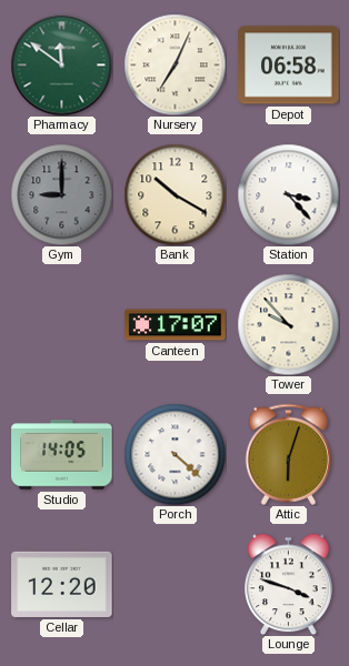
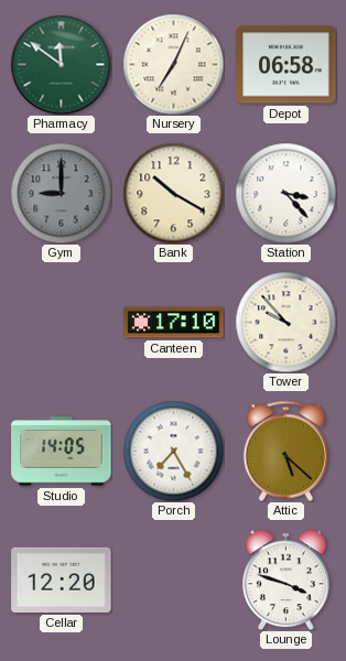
Canteen: 17:07 -> 17:10 (174, 323)
Porch: 4:22 -> 7:25 (173, 451)
Attic: 6:03 -> 5:22 (286, 451)
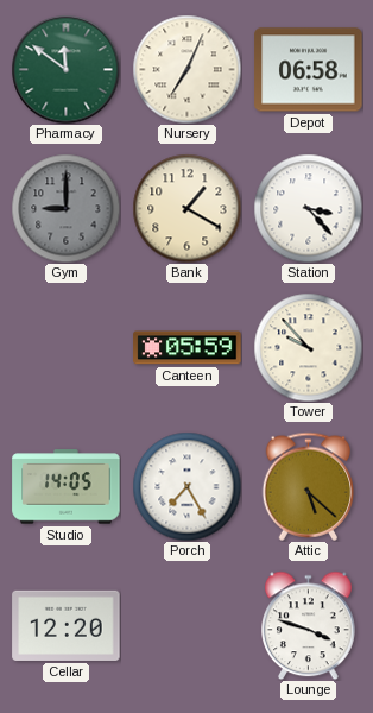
Bank: 10:20 -> 1:20 (186, 208)
Canteen: 17:10 -> 05:59 (188, 348)
